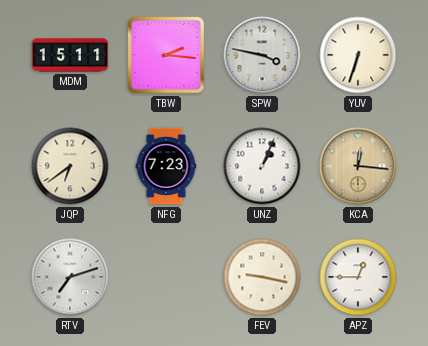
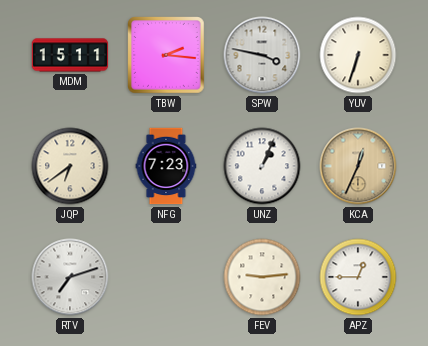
KCA: 12:16 -> 12:34 (358, 166)
FEV: 9:17 -> 9:14 (262, 277)
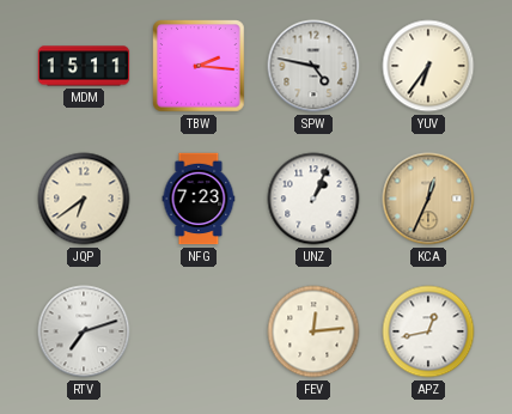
SPW: 3:47 -> 4:47 (313, 66)
YUV: 6:33 -> 6:36 (428, 66)
FEV: 9:14 -> 12:14 (313, 331)
APZ: 12:45 -> 12:43 (428, 331)
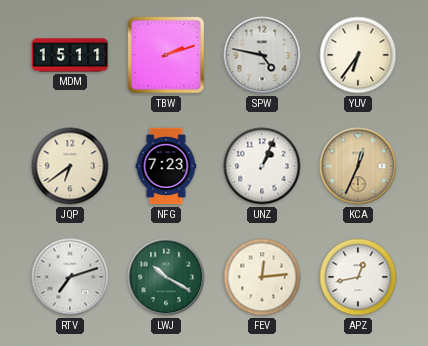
TBW: 2:16 -> 2:12 (166, 55)
LWJ: none -> 10:20 (166, 277)
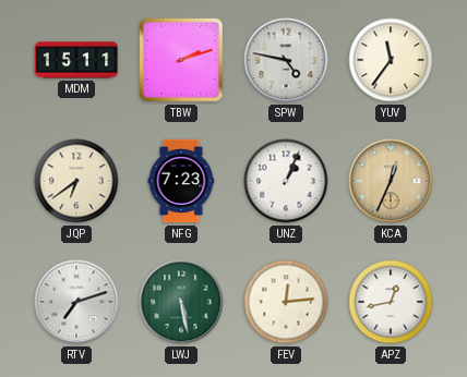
YUV: 6:36 -> 11:36 (391, 60)
LWJ: 10:20 -> 5:28 (181, 302)
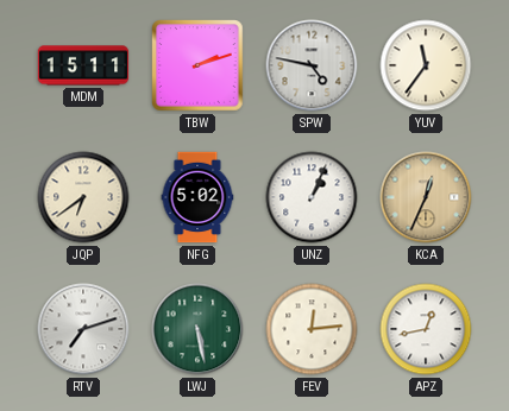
NFG: 7:23 -> 5:02 (197, 197)
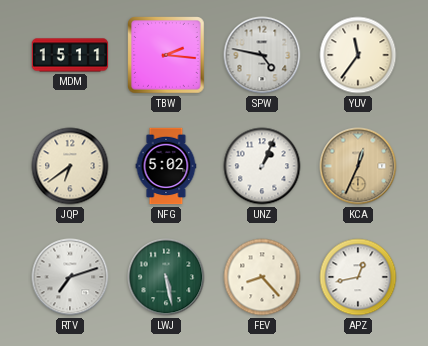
TBW: 2:12 -> 2:16 (166, 55)
FEV: 12:14 -> 8:23 (262, 277)
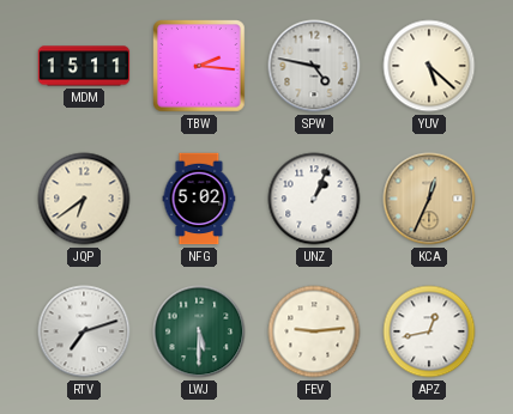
YUV: 11:36 -> 5:22 (429, 66)
LWJ: 5:28 -> 5:30 (199, 331)
FEV: 8:23 -> 9:14 (314, 331)
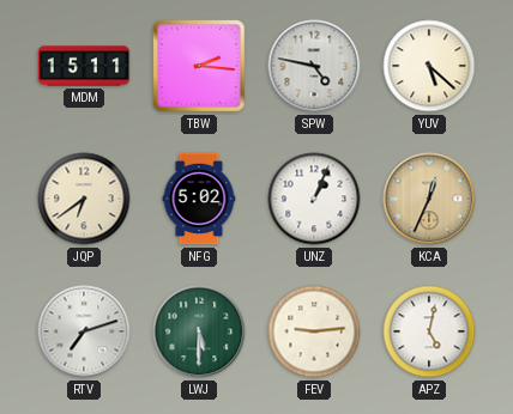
APZ: 12:43 -> 5:02 (429, 331)
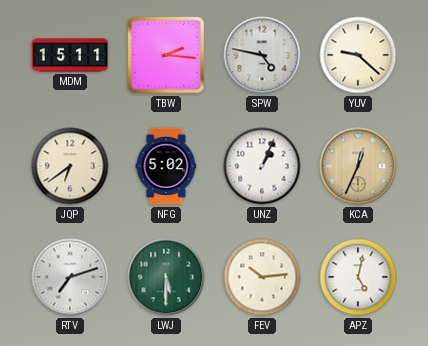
YUV: 5:22 -> 9:22 (358, 55)
FEV: 9:14 -> 10:14 (262, 277)
